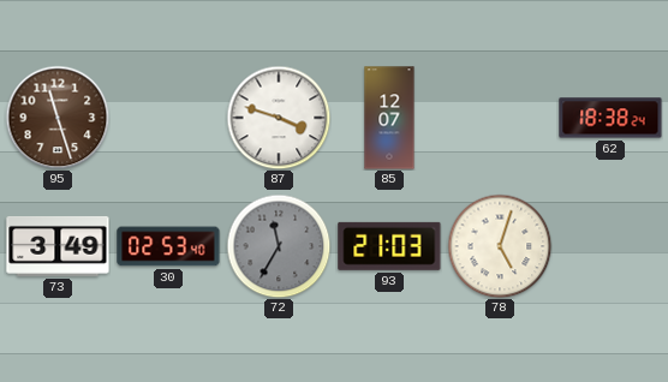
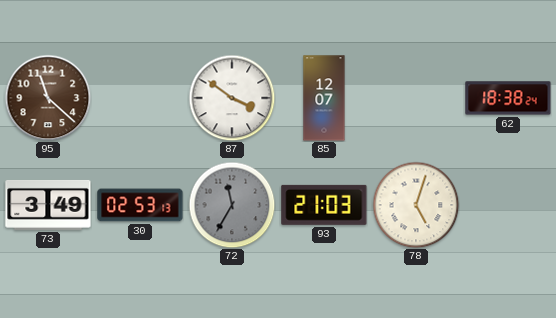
95: 11:27 -> 11:22 (48, 98)
87: 3:48 -> 3:51 (232, 98)
30: 02:53:40 -> 02:53:13 (140, 205)
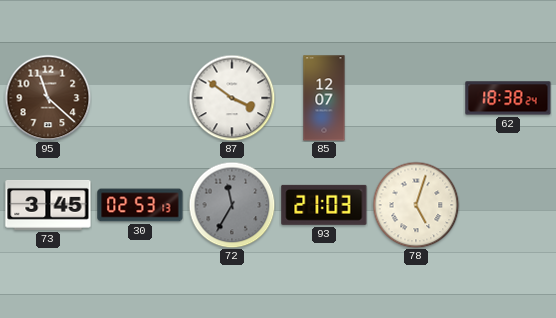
73: 3:49 -> 3:45 (48, 205)
